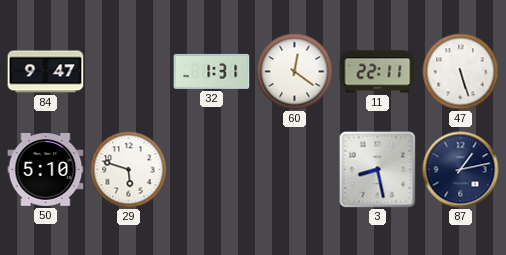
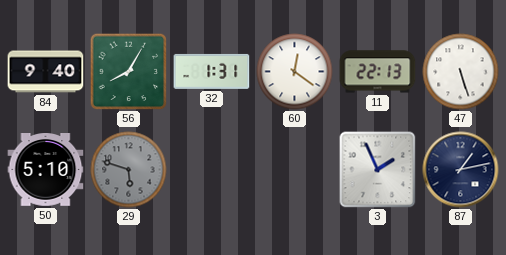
84: 9:47 -> 9:40 (46, 72)
56: none -> 8:05 (128, 71)
11: 22:11 -> 22:13 (378, 72)
29 dial: white -> grey (129, 170)
3: 8:28 -> 1:56 (378, 170)
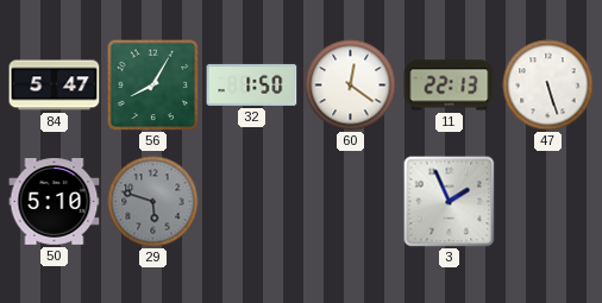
84: 9:40 -> 5:47 (55, 86)
32: 1:31 -> 1:50 (252, 84)
87: 1:13 -> none (461, 170)
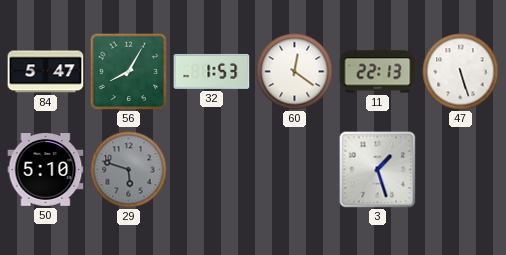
32: 1:50 -> 1:53 (212, 71)
3: 1:56 -> 1:27 (378, 170)
